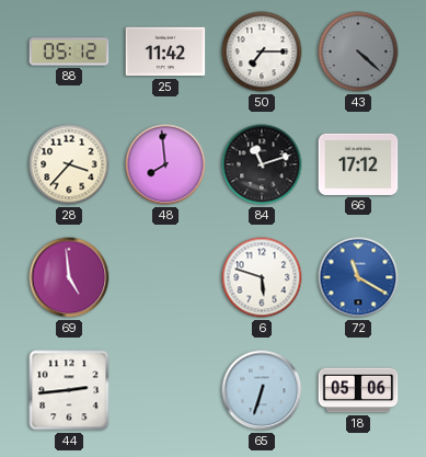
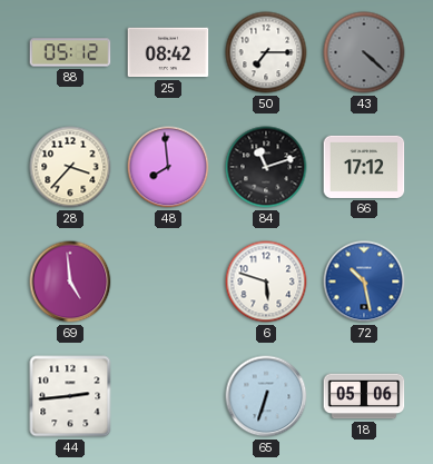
25: 11:42 -> 08:42 (168, 52)
72: 11:20 -> 10:28 (364, 282)
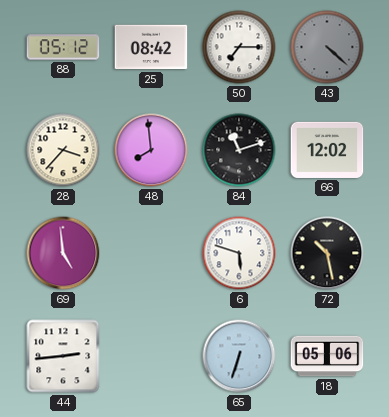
66: 17:12 -> 12:02 (327, 150)
72 dial: blue -> black (327, 253)
